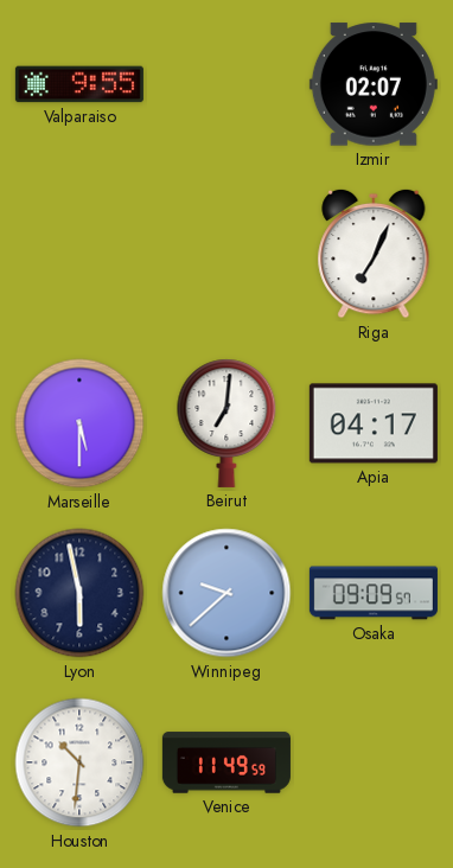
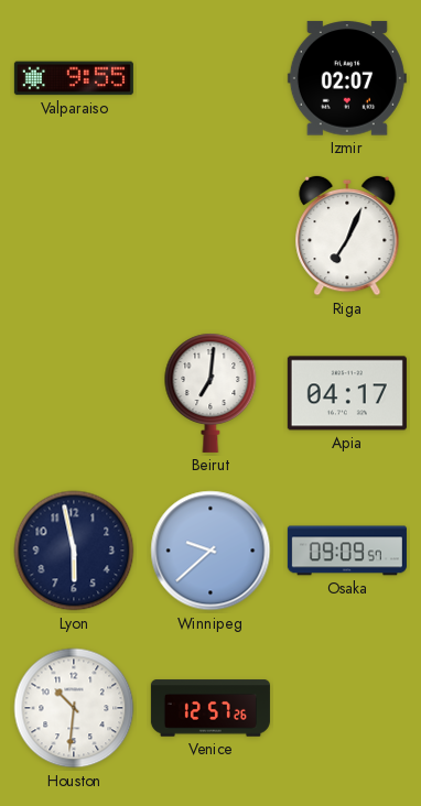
Marseille: 5:30 -> none (79, 423)
Venice: 11:49 -> 12:57 (210, 708)
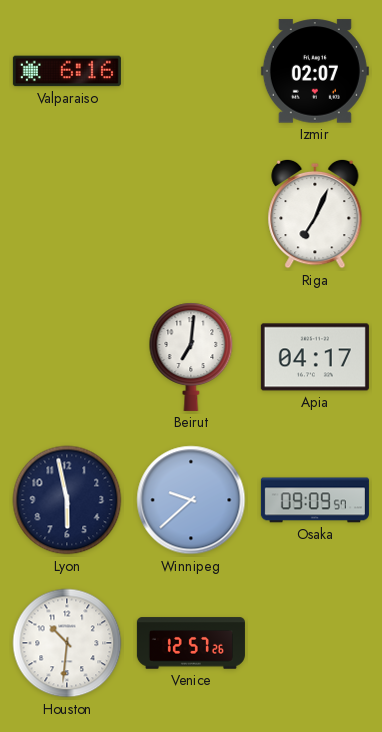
Valparaiso: 9:55 -> 6:16 (67, 71)
